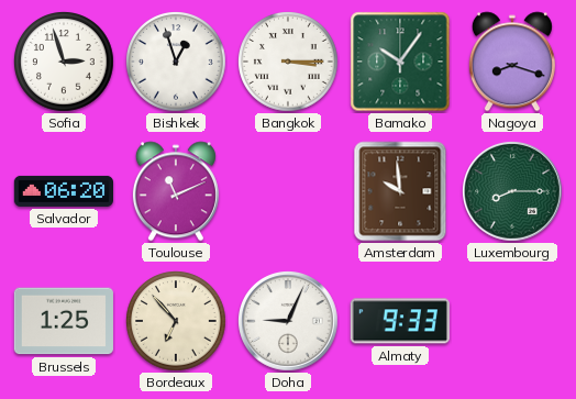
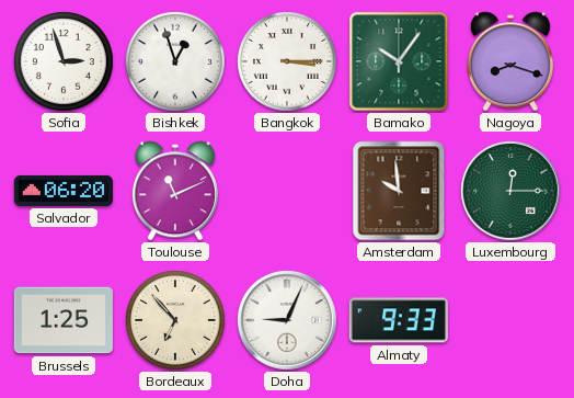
Luxembourg: 8:15 -> 12:15 (512, 192)
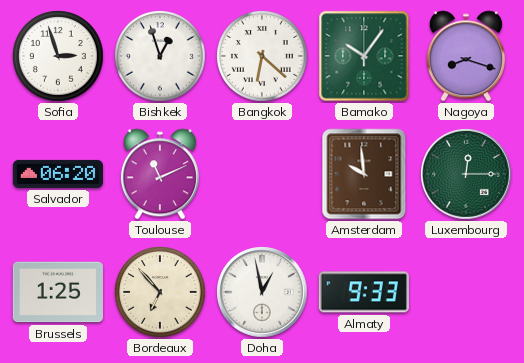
Bangkok: 3:15 -> 6:22 (262, 56)
Doha: 9:04 -> 12:58 (263, 293)
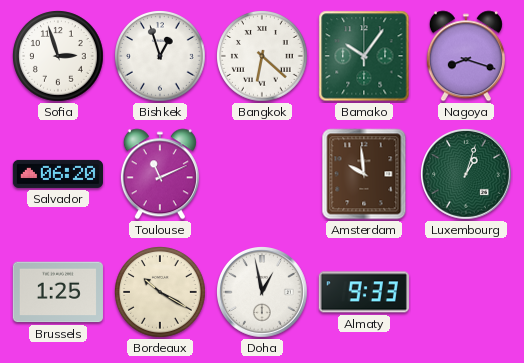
Luxembourg: 12:15 -> 1:03 (467, 175)
Bordeaux: 6:53 -> 10:20 (160, 292)
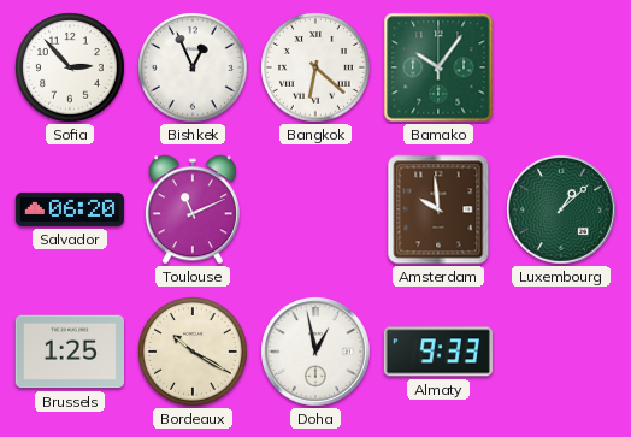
Sofia: 2:57 -> 2:53 (70, 67)
Bishkek: 12:57 -> 12:56 (193, 67)
Nagoya: 8:18 -> none (466, 56)
Luxembourg: 1:03 -> 1:08 (562, 211)
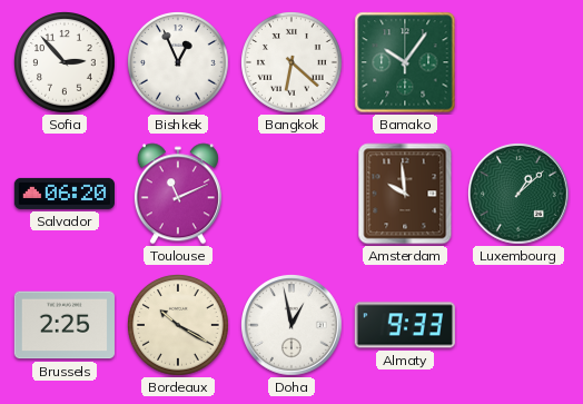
Brussels: 1:25 -> 2:25 (65, 325)
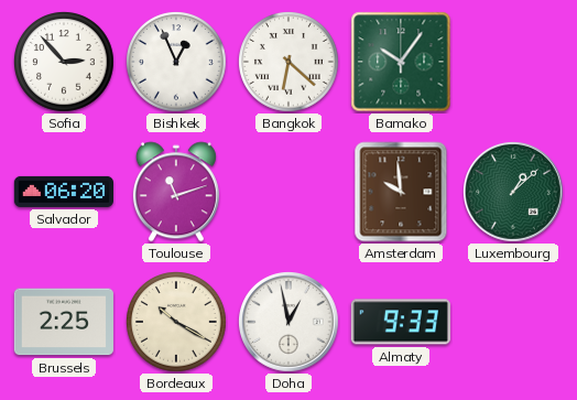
Toulouse: 11:11 -> 11:12 (176, 192)
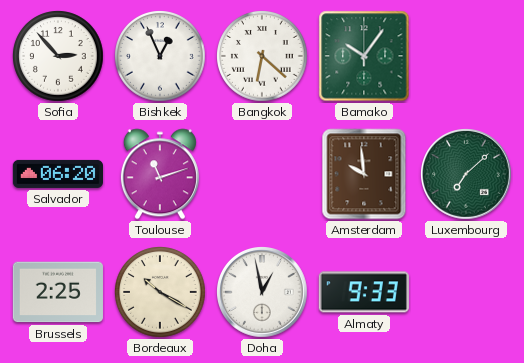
Luxembourg: 1:08 -> 7:08 (467, 175)
